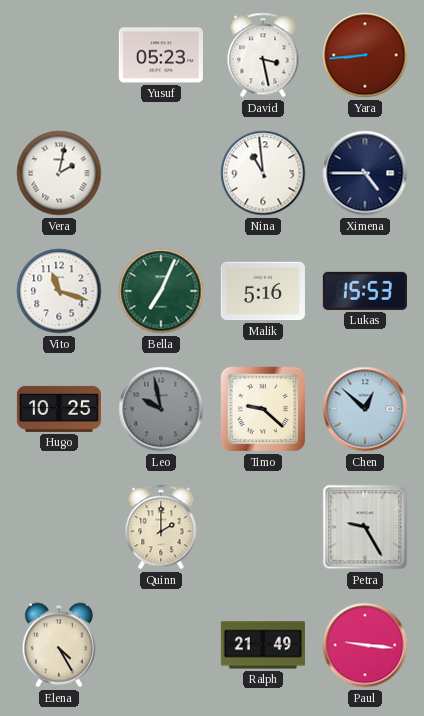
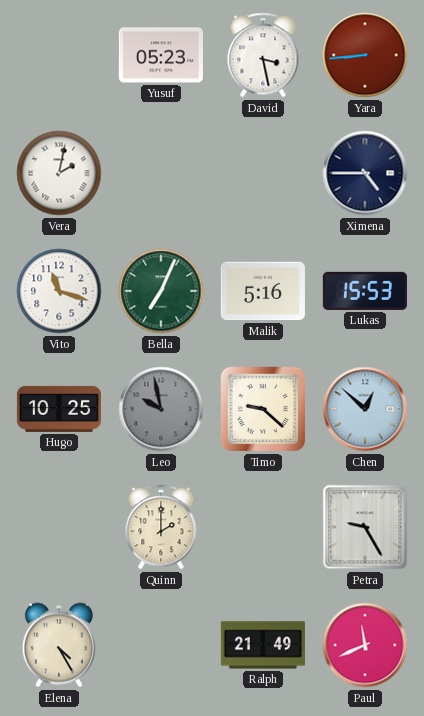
Nina: 10:59 -> none (263, 173)
Paul: 9:16 -> 11:41 (365, 645)
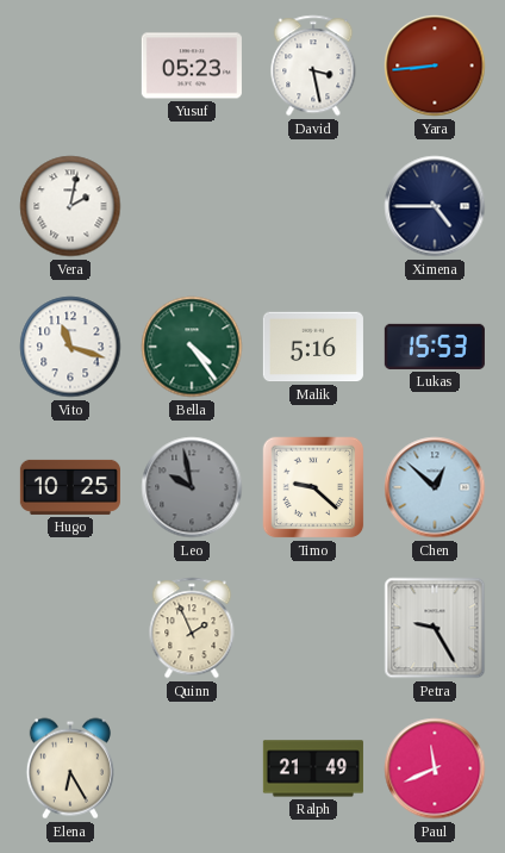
Bella: 7:04 -> 4:24 (192, 347)
Quinn: 2:00 -> 1:56 (192, 628)
Elena: 4:25 -> 6:25 (70, 768)
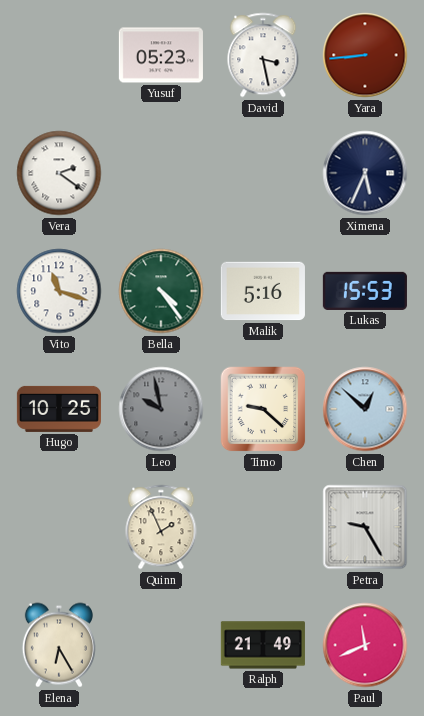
Vera: 2:02 -> 2:21 (59, 173)
Ximena: 4:45 -> 5:34 (365, 173)
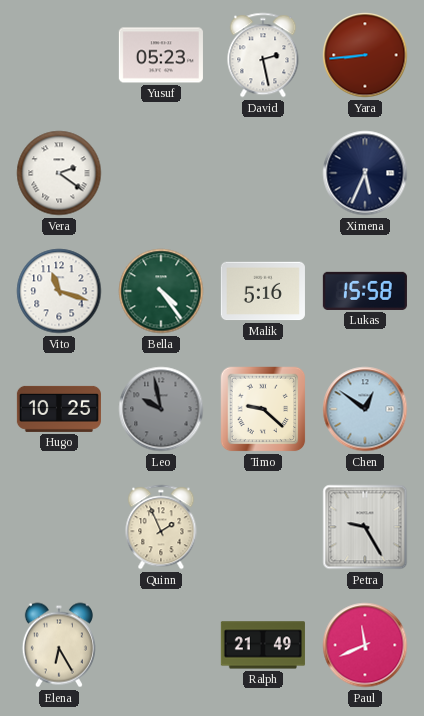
David: 3:28 -> 2:28 (263, 55)
Lukas: 15:53 -> 15:58 (365, 291)
Chen: 12:52 -> 12:51 (365, 409)
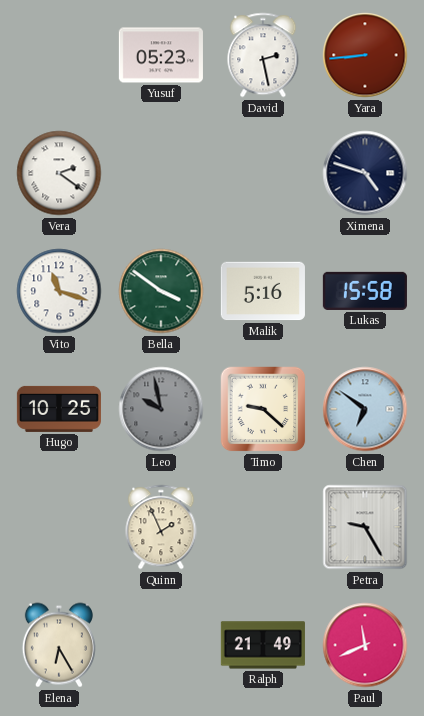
Ximena: 5:34 -> 4:48 (365, 173)
Bella: 4:24 -> 3:51 (161, 291)
Chen: 12:51 -> 6:51 (365, 409)
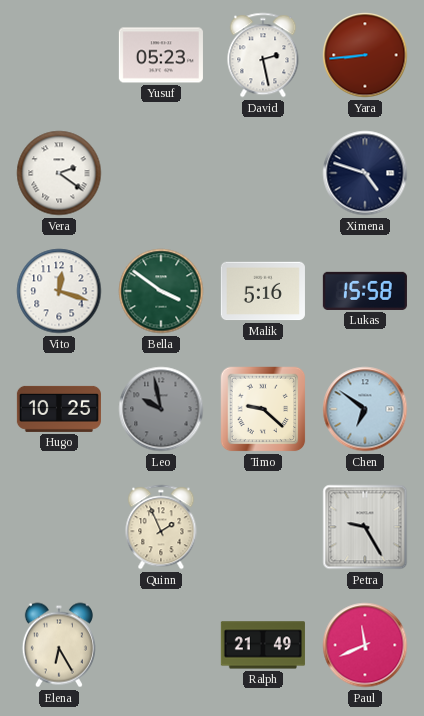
Vito: 11:18 -> 12:18 (59, 291)
